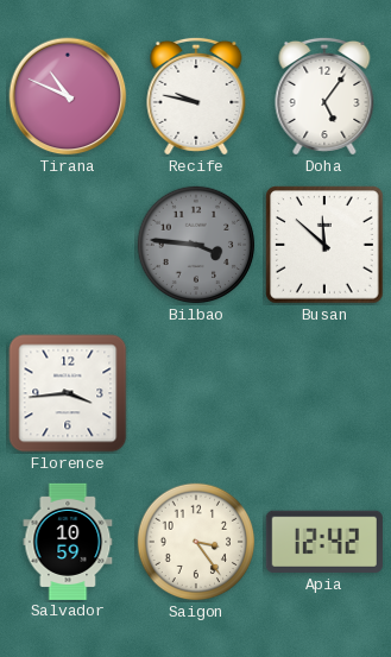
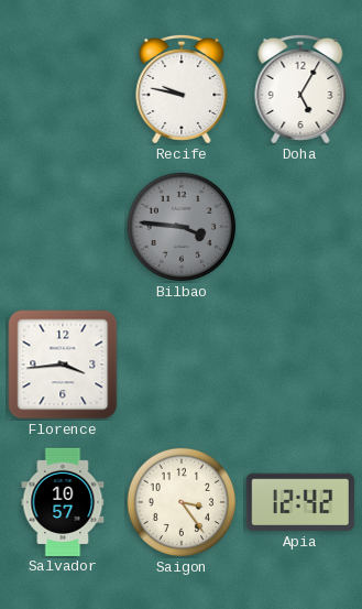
Tirana: 10:49 -> none (68, 96)
Doha: 5:06 -> 5:05 (300, 89)
Busan: 11:52 -> none (324, 245)
Salvador: 10:59 -> 10:57 (63, 501)
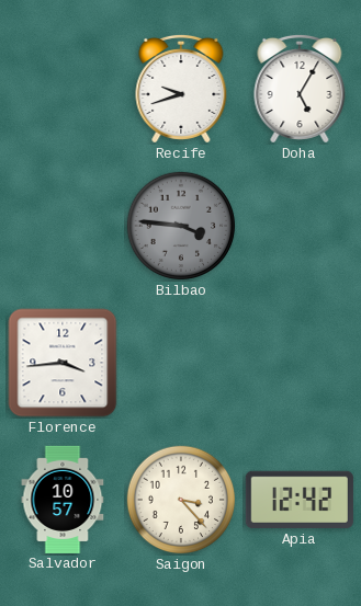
Recife: 9:47 -> 9:42 (181, 89)
Saigon: 3:24 -> 3:23 (181, 500)
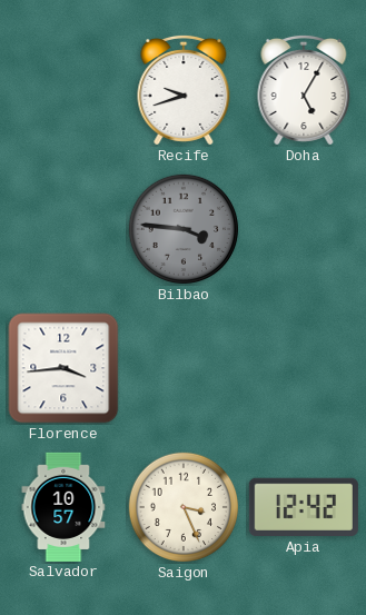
Saigon: 3:23 -> 3:26 (184, 507)
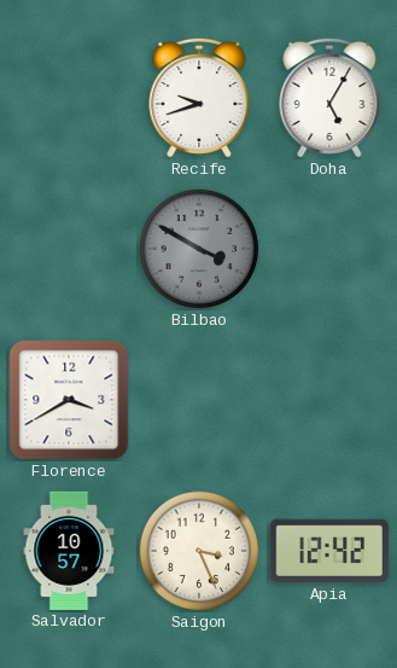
Bilbao: 3:46 -> 3:50 (199, 249)
Florence: 3:44 -> 3:40 (69, 400)
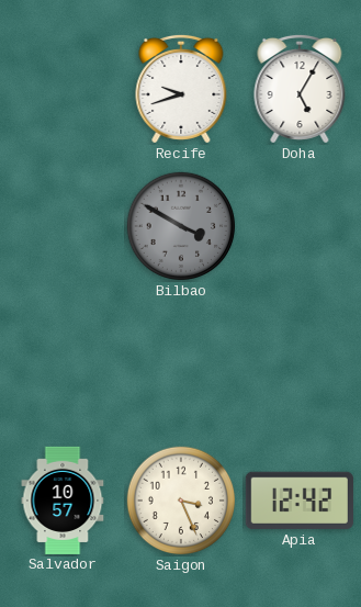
Florence: 3:40 -> none (69, 400)
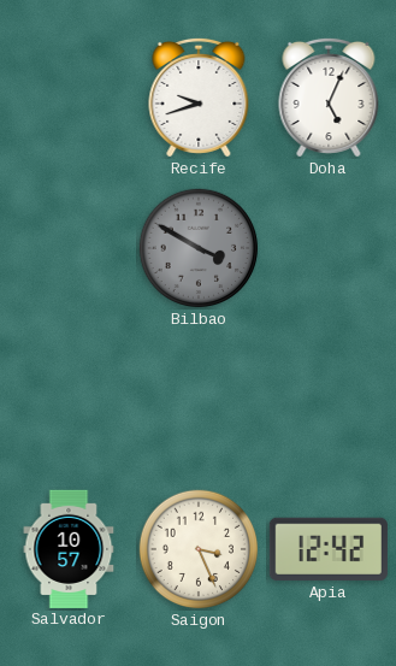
Doha: 5:05 -> 5:04 (329, 98)
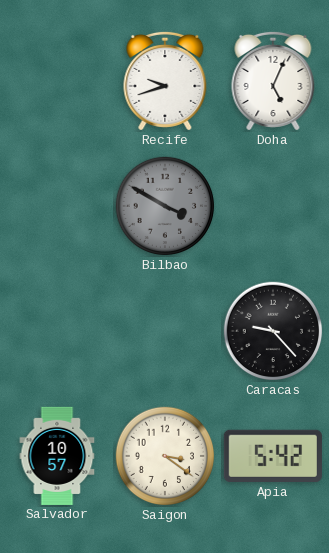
Caracas: none -> 9:23 (273, 331)
Saigon: 3:26 -> 3:21 (165, 456)
Apia: 12:42 -> 5:42 (273, 456)
